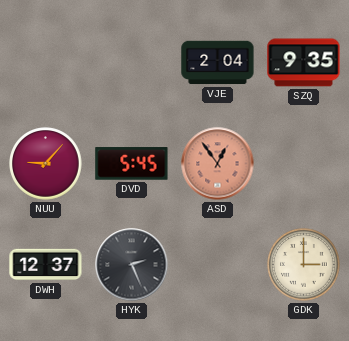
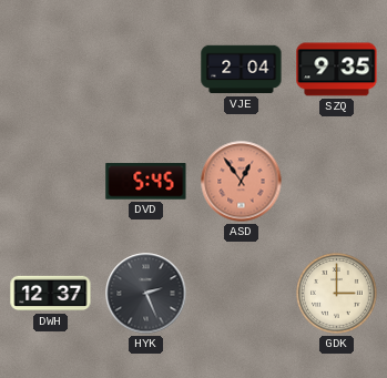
NUU: 9:07 -> none (46, 164)
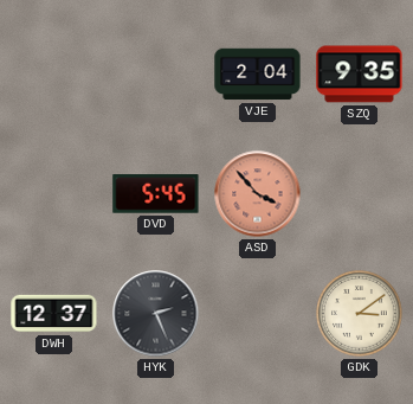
ASD: 12:54 -> 3:53 (258, 194)
GDK: 3:00 -> 3:09 (360, 314)
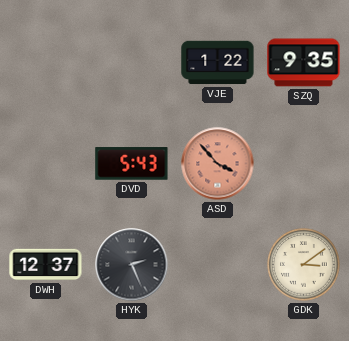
VJE: 2:04 -> 1:22 (218, 63)
DVD: 5:45 -> 5:43 (132, 164)
